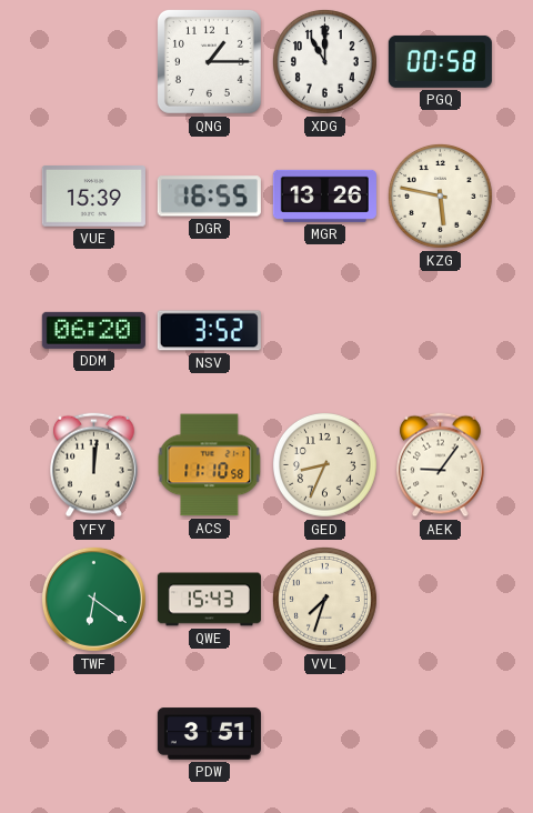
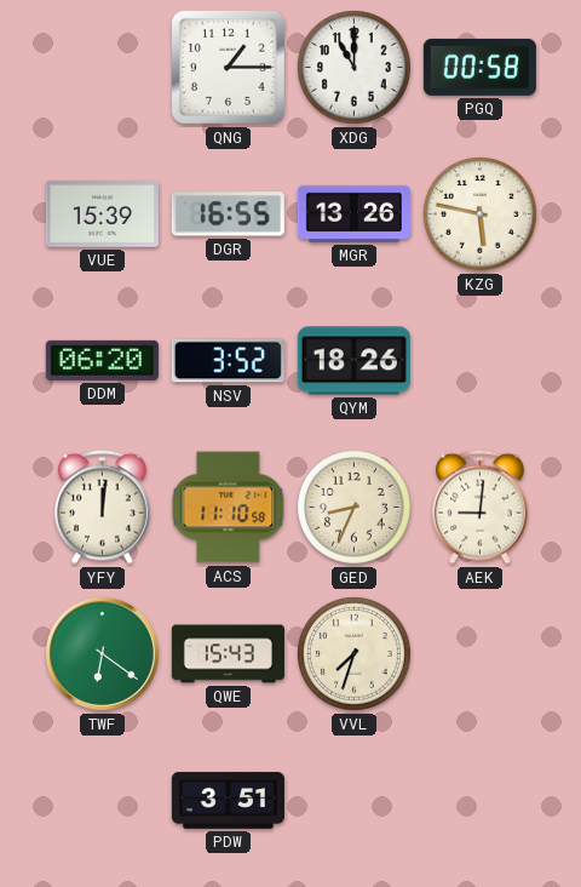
QYM: none -> 18:26 (353, 361)
AEK: 9:06 -> 9:01 (481, 508)
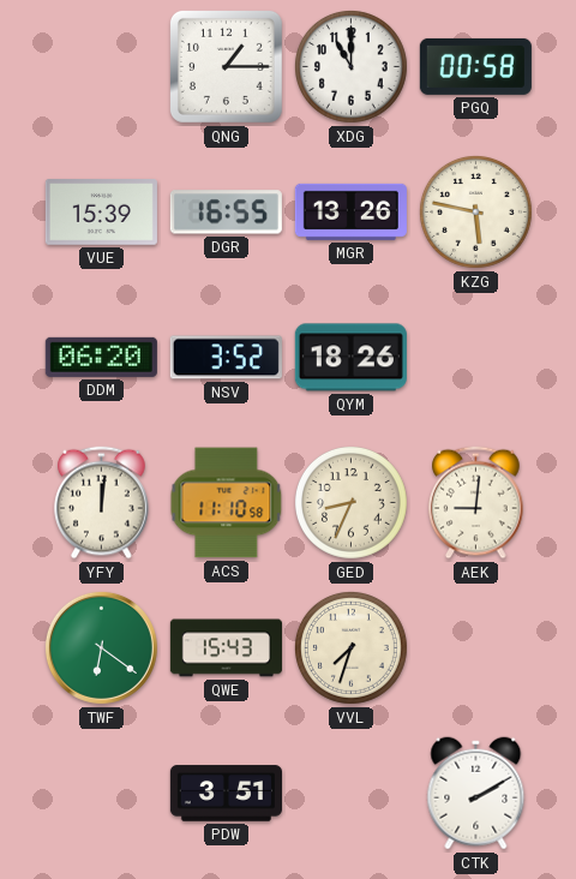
CTK: none -> 2:10 (476, 794)
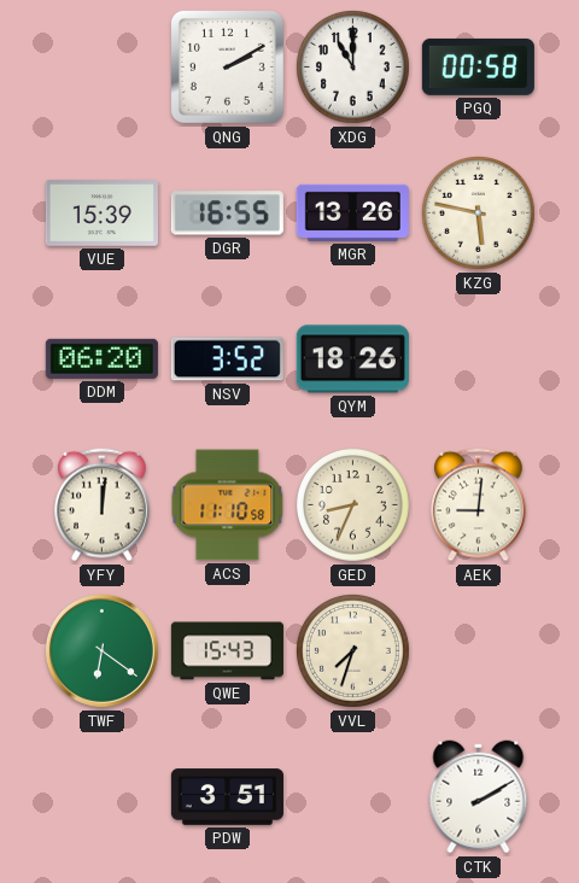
QNG: 1:15 -> 2:10 (227, 66)
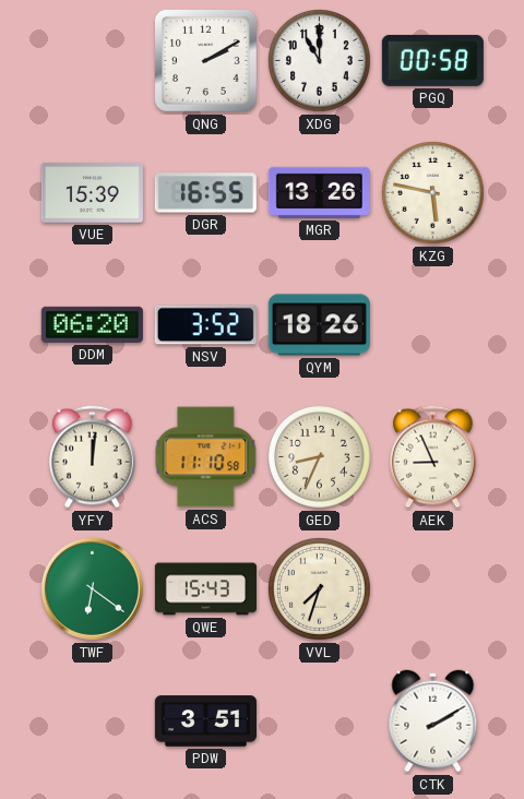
AEK: 9:01 -> 8:56 (433, 457)
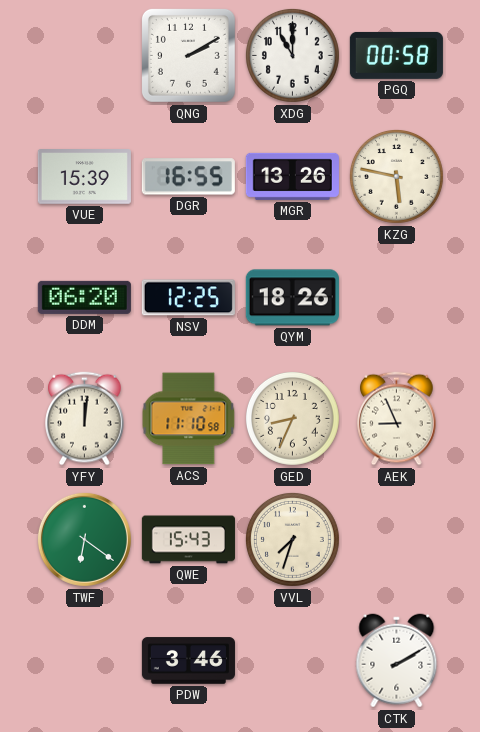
NSV: 3:52 -> 12:25 (188, 298)
PDW: 3:51 -> 3:46 (188, 661)
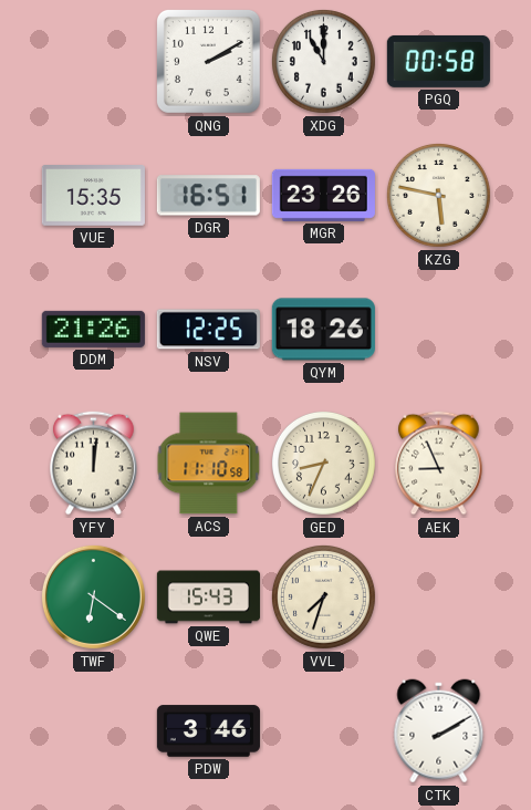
VUE: 15:39 -> 15:35 (93, 196)
DGR: 16:55 -> 16:51 (208, 196)
MGR: 13:26 -> 23:26 (323, 195)
DDM: 06:20 -> 21:26 (93, 329)
